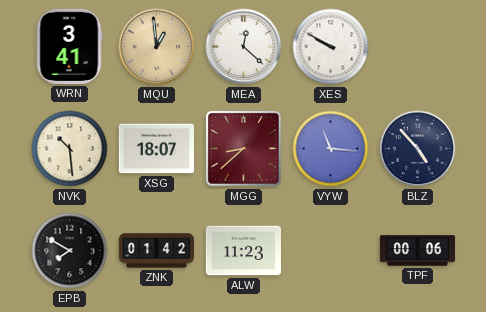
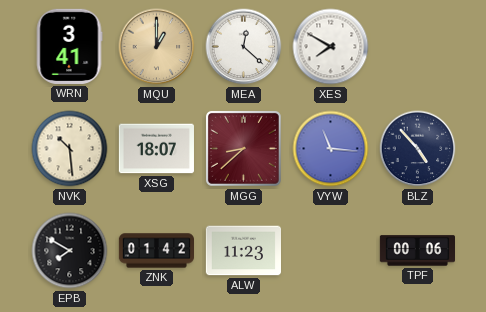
MQU: 12:59 -> 1:00 (157, 47)
XES: 9:50 -> 7:50 (331, 47)
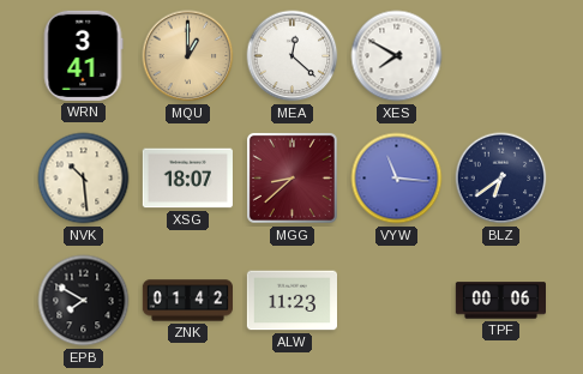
BLZ: 4:53 -> 6:39 (501, 179)
